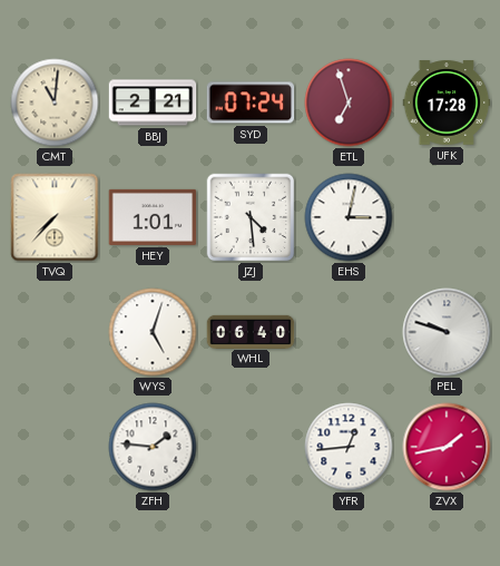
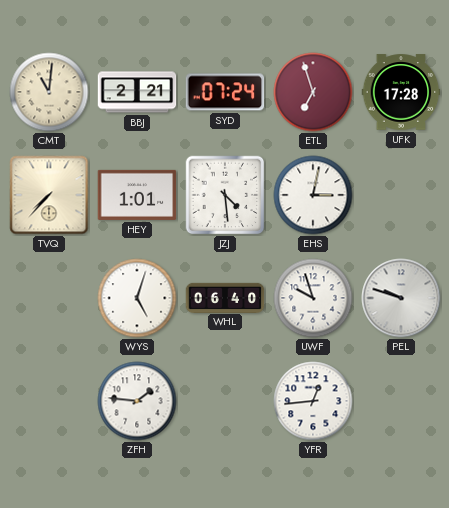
UWF: none -> 9:57 (313, 298)
ZVX: 1:43 -> none (447, 447)
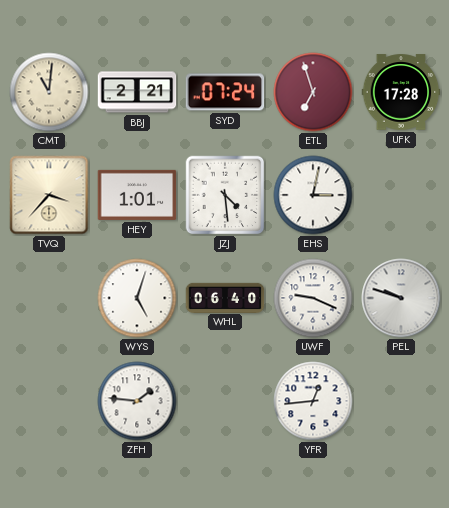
TVQ: 7:37 -> 3:37 (49, 195)
UWF: 9:57 -> 9:19 (313, 298)
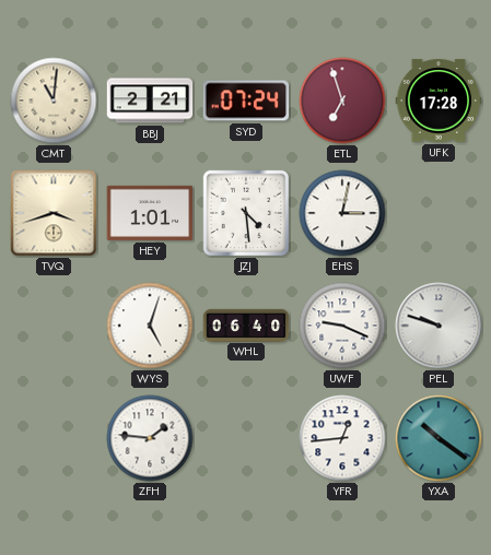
TVQ: 3:37 -> 3:42 (54, 213)
YXA: none -> 10:21 (439, 438)
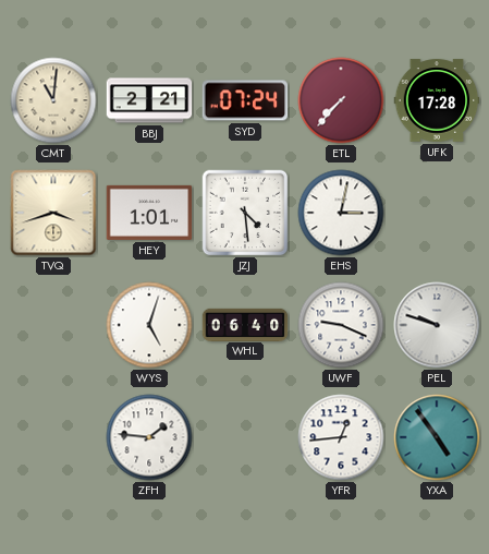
ETL: 6:57 -> 7:37 (341, 100)
YXA: 10:21 -> 4:54 (437, 437)
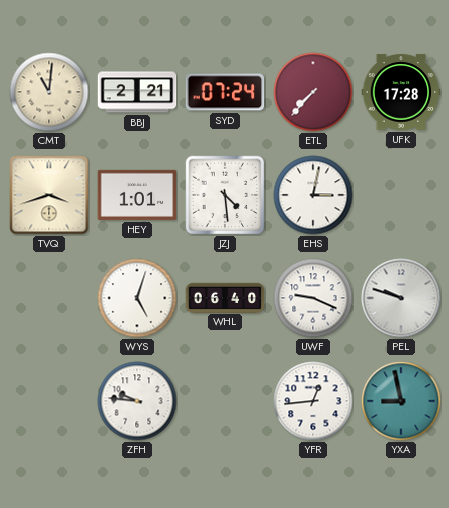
ZFH: 1:46 -> 9:46 (137, 401)
YXA: 4:54 -> 8:58 (401, 401)
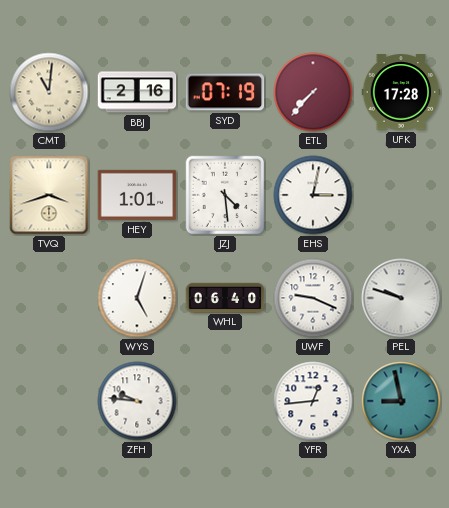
BBJ: 2:21 -> 2:16 (137, 92)
SYD: 07:24 -> 07:19 (225, 92)
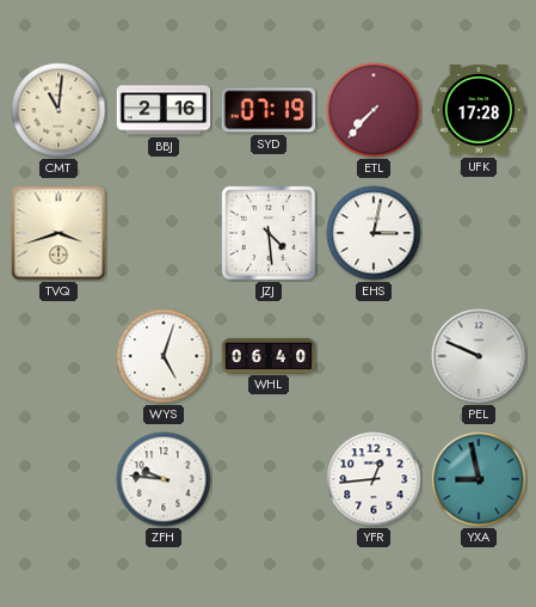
HEY: 1:01 -> none (137, 195)
UWF: 9:19 -> none (313, 298)
PEL: 9:48 -> 9:49 (479, 356)
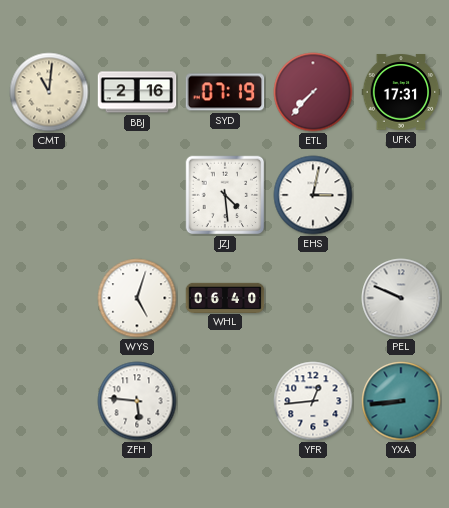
UFK: 17:28 -> 17:31 (401, 92)
TVQ: 3:42 -> none (58, 233)
ZFH: 9:46 -> 5:46 (137, 401)
YXA: 8:58 -> 8:44 (401, 401)
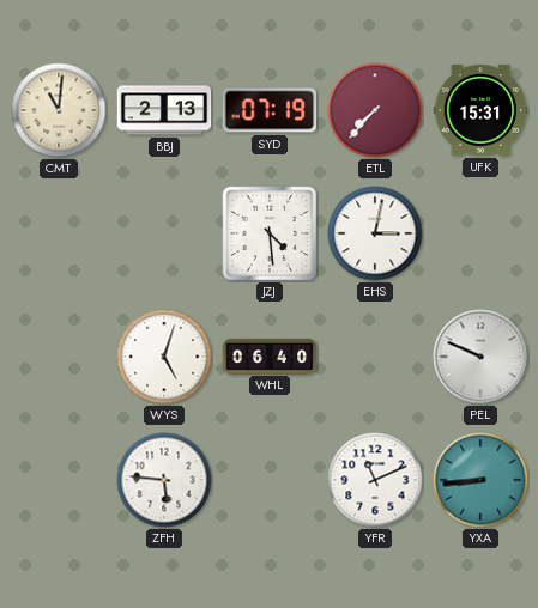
BBJ: 2:16 -> 2:13 (164, 110)
UFK: 17:31 -> 15:31 (480, 110)
YFR: 12:44 -> 11:11 (375, 480)
